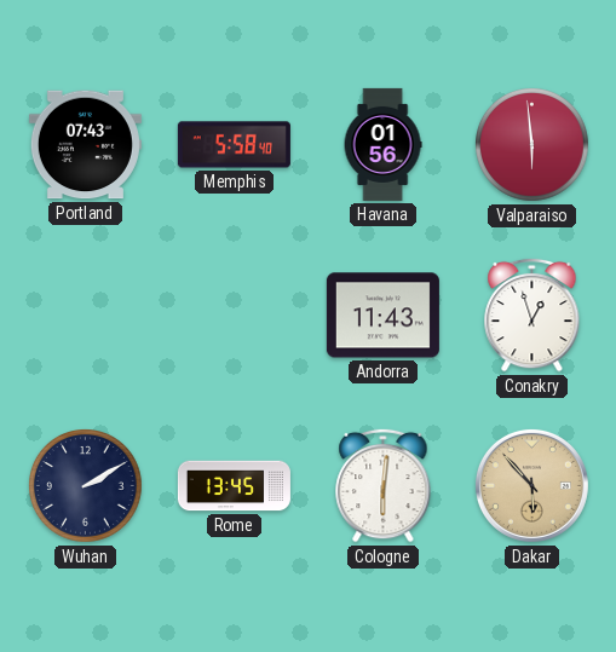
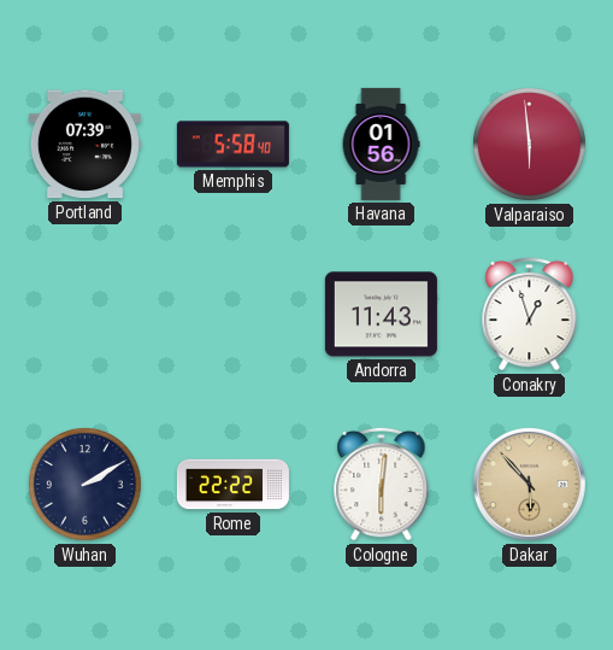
Portland: 07:43 -> 07:39 (84, 145)
Rome: 13:45 -> 22:22 (232, 485)
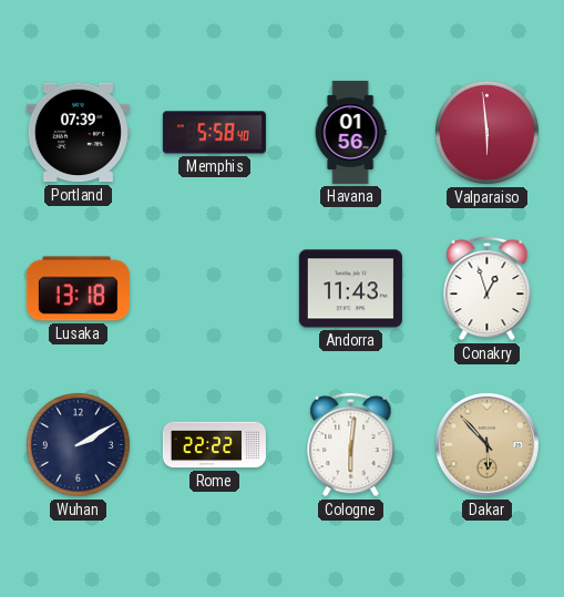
Lusaka: none -> 13:18 (78, 289)
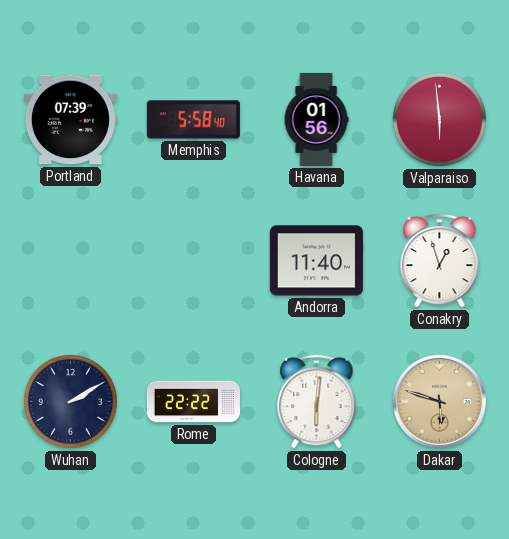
Lusaka: 13:18 -> none (78, 289)
Andorra: 11:43 -> 11:40 (316, 261)
Dakar: 5:53 -> 5:48 (439, 401)
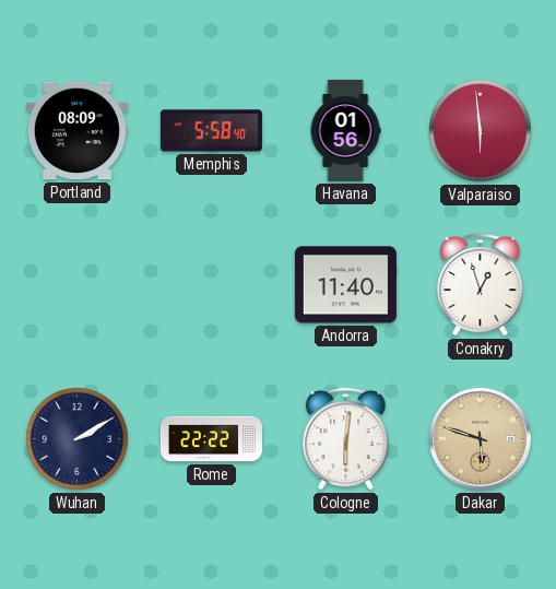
Portland: 07:39 -> 08:09 (76, 131)
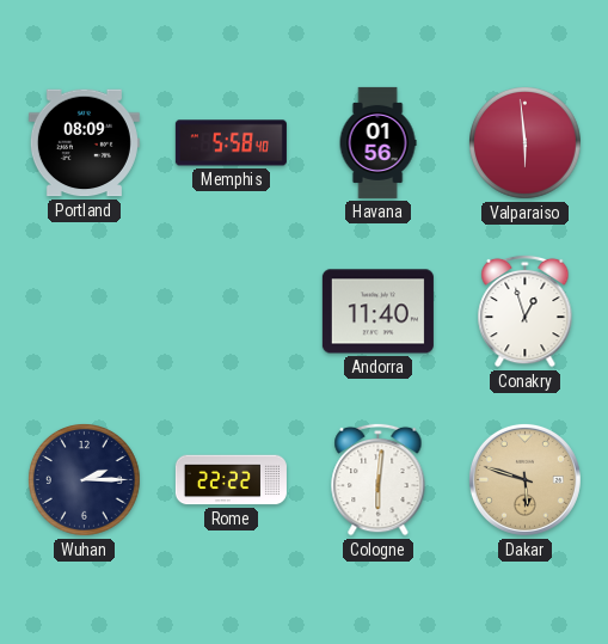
Wuhan: 2:10 -> 2:15 (85, 480)
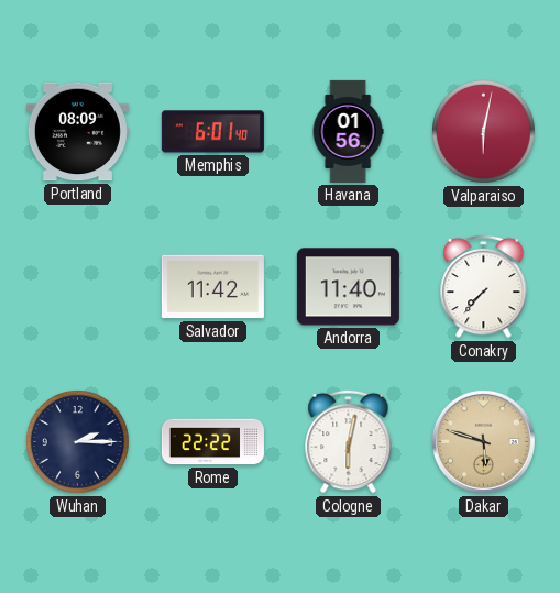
Memphis: 5:58 -> 6:01 (212, 132)
Valparaiso: 5:59 -> 6:02 (484, 132)
Salvador: none -> 11:42 (212, 287)
Conakry: 12:57 -> 7:37 (484, 286)
Cologne: 6:01 -> 6:02 (349, 441)
